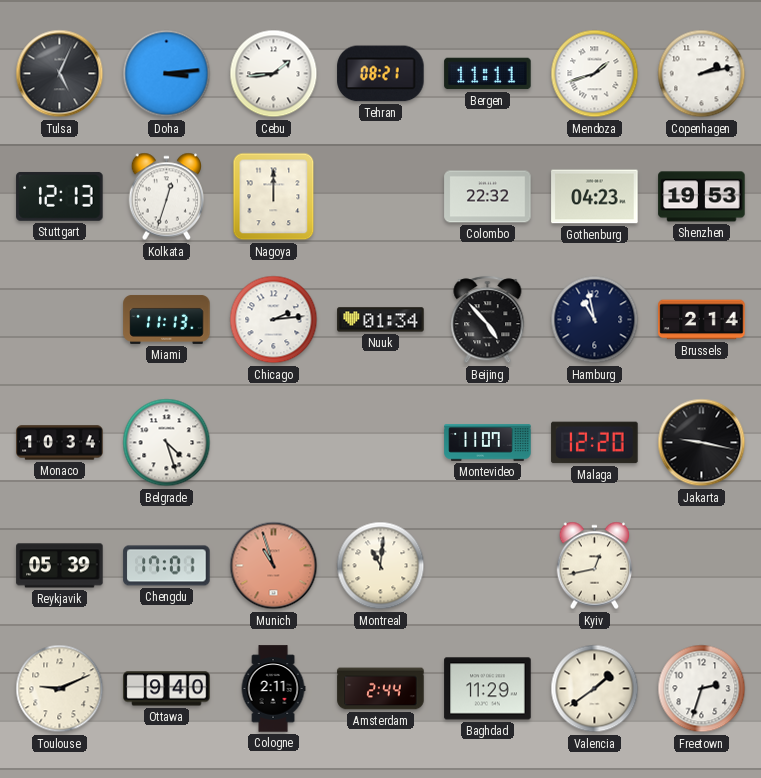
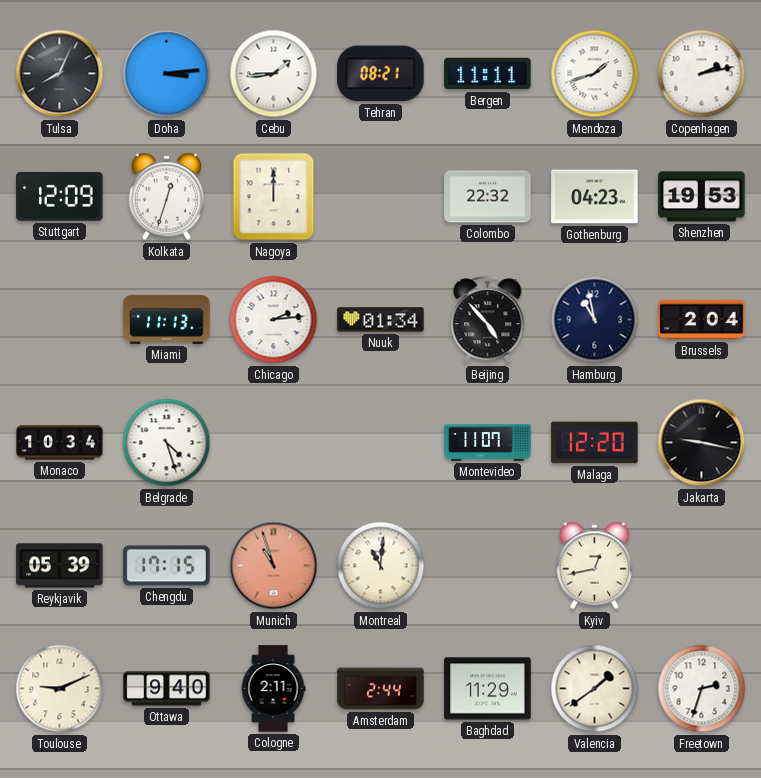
Tulsa: 5:04 -> 8:04 (60, 74)
Stuttgart: 12:13 -> 12:09 (60, 196)
Brussels: 2:14 -> 2:04 (702, 320)
Chengdu: 17:01 -> 17:15 (167, 566)
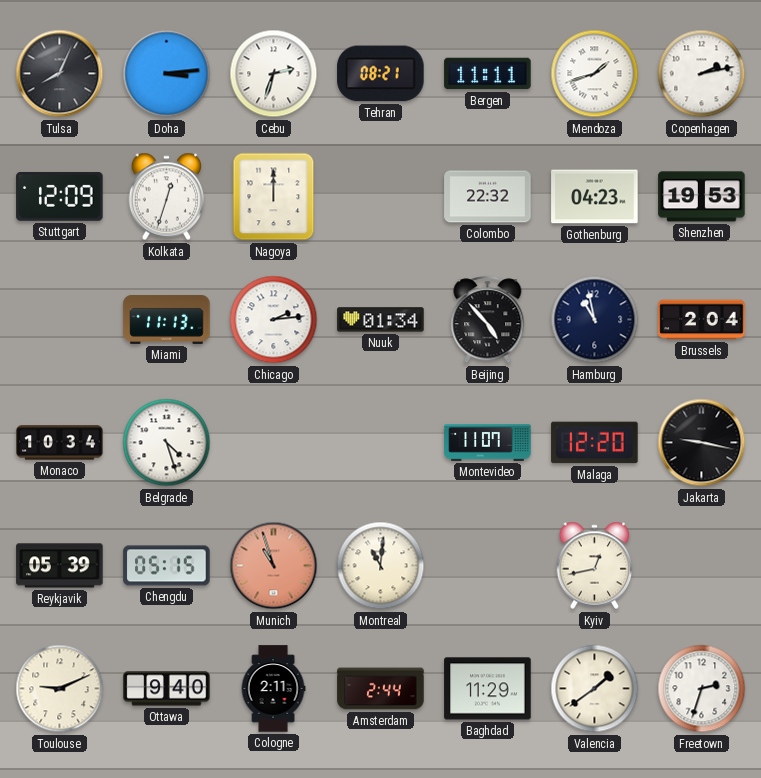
Cebu: 1:44 -> 2:33 (274, 74)
Chengdu: 17:15 -> 05:15 (167, 566)
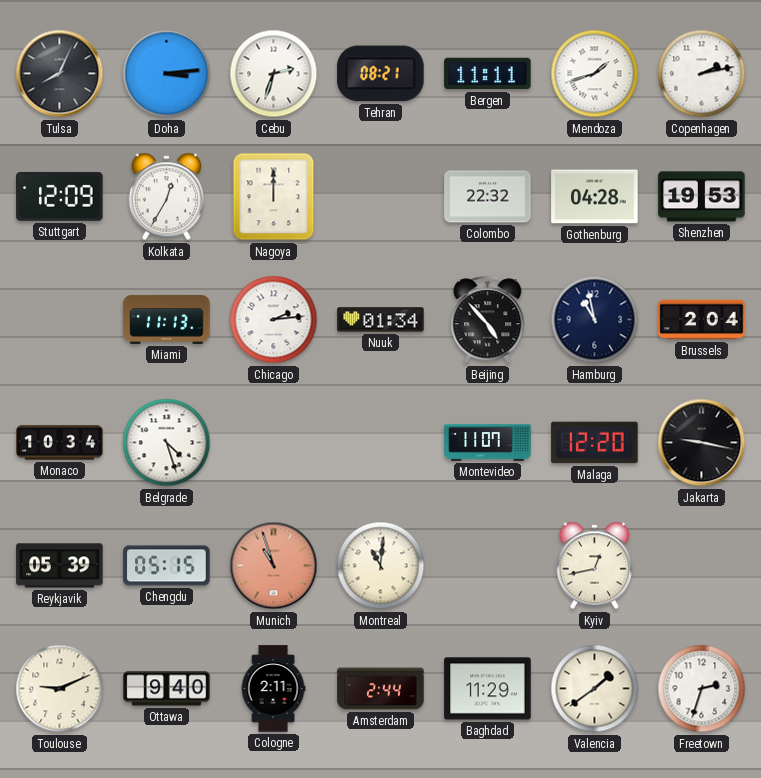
Kolkata: 12:33 -> 12:35 (167, 197)
Gothenburg: 04:23 -> 04:28 (595, 197)
